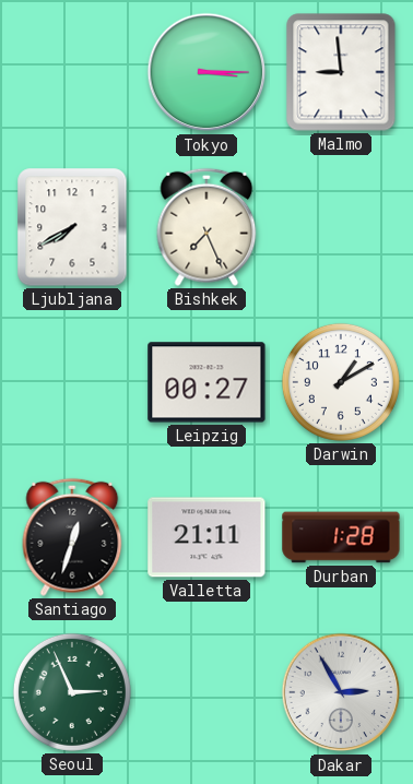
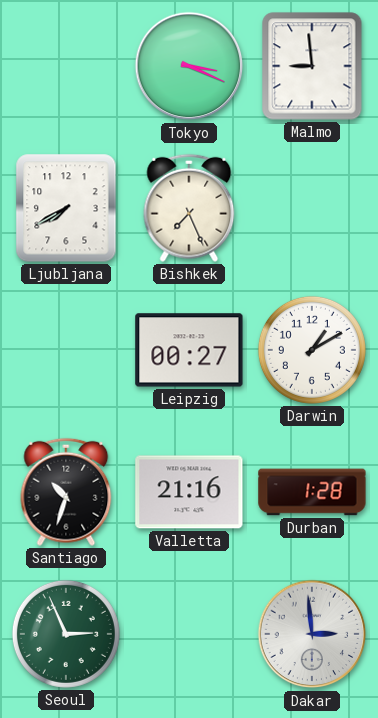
Tokyo: 3:15 -> 3:19 (189, 66)
Santiago: 12:33 -> 10:33 (66, 492)
Valletta: 21:11 -> 21:16 (189, 492)
Dakar: 2:55 -> 2:59 (312, 634)
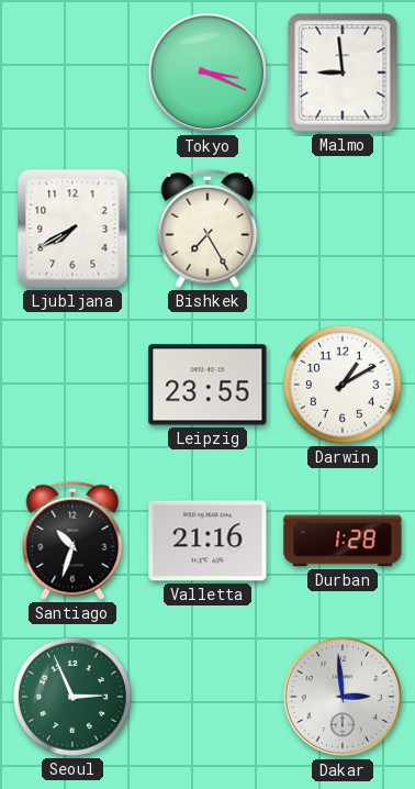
Bishkek: 7:26 -> 7:25 (207, 229)
Leipzig: 00:27 -> 23:55 (207, 385)
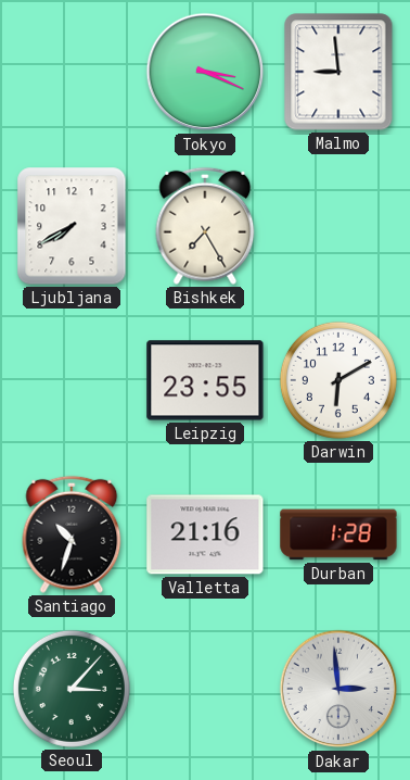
Darwin: 1:10 -> 6:10 (338, 380)
Seoul: 2:56 -> 3:07 (72, 689)
